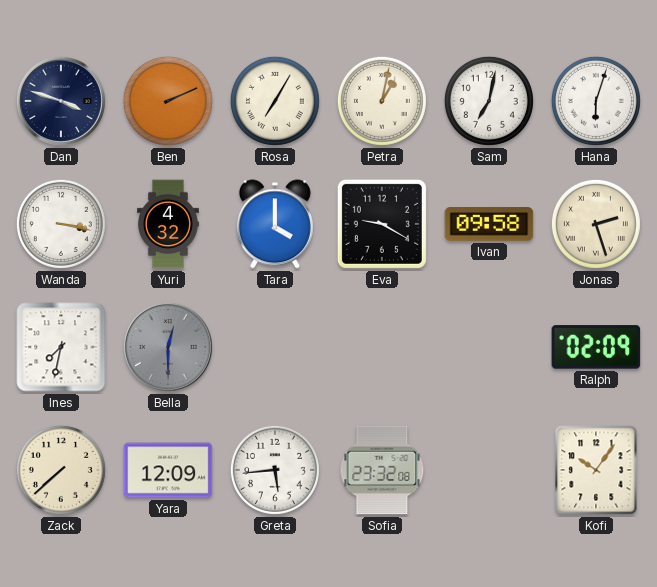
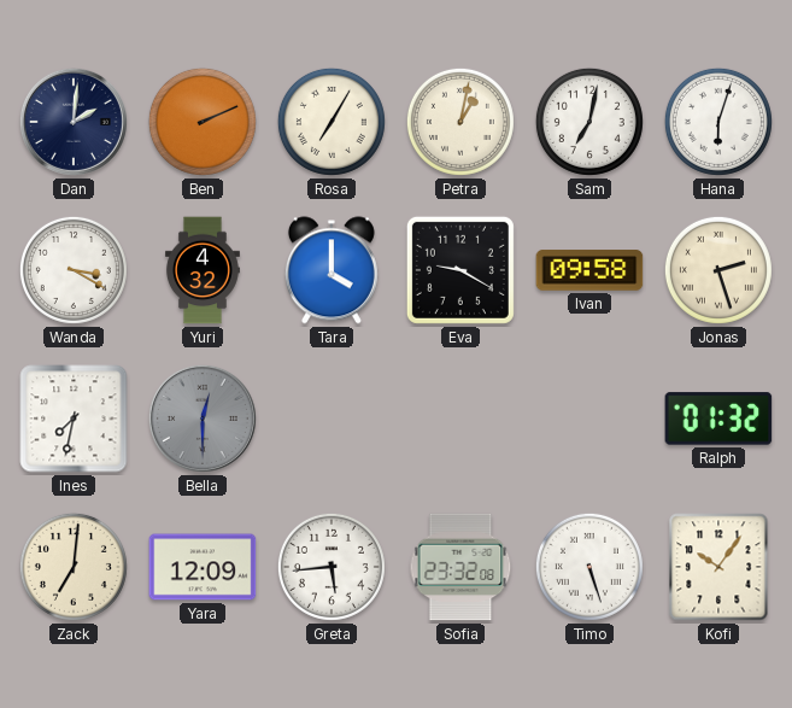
Dan: 3:48 -> 2:01 (74, 122)
Wanda: 3:17 -> 3:20 (74, 270)
Ralph: 02:09 -> 01:32 (718, 419)
Zack: 7:38 -> 7:01 (74, 567)
Timo: none -> 5:27 (589, 567)
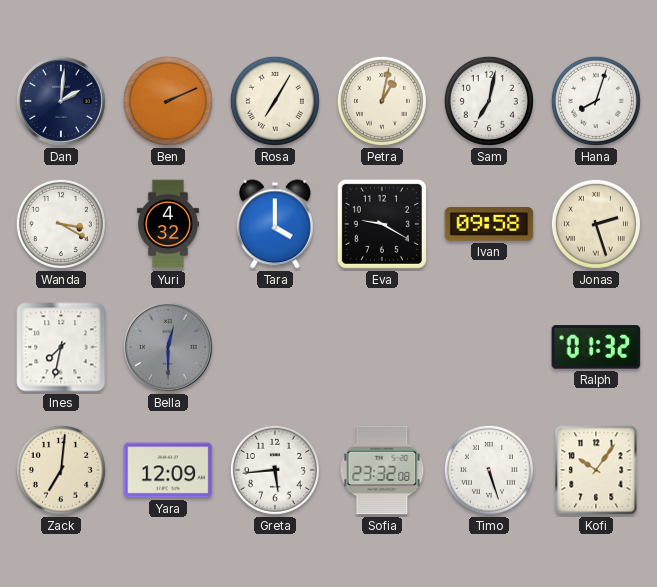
Hana: 6:03 -> 8:03 (596, 101)
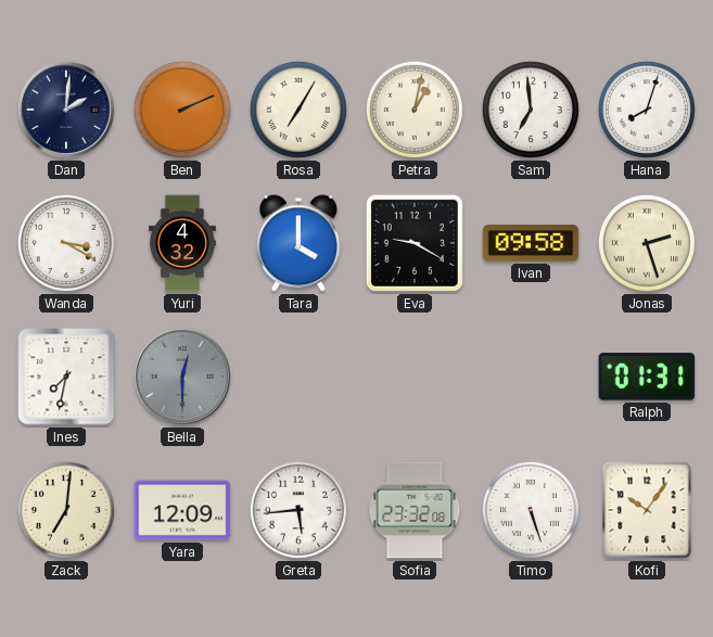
Sam: 7:02 -> 6:59 (531, 110)
Ralph: 01:32 -> 01:31 (647, 377)
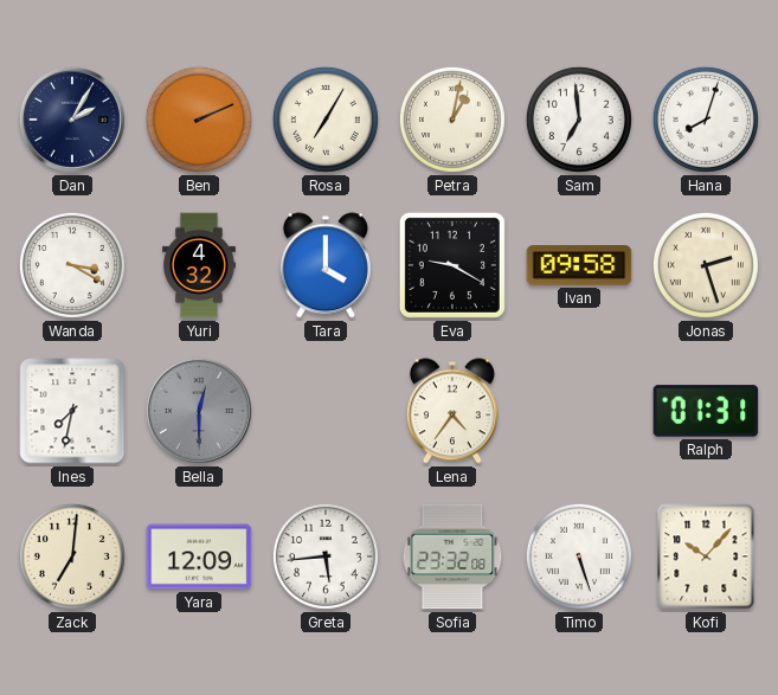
Dan: 2:01 -> 2:05 (72, 120)
Lena: none -> 4:36 (452, 411)
Kofi: 10:06 -> 10:07 (706, 556)
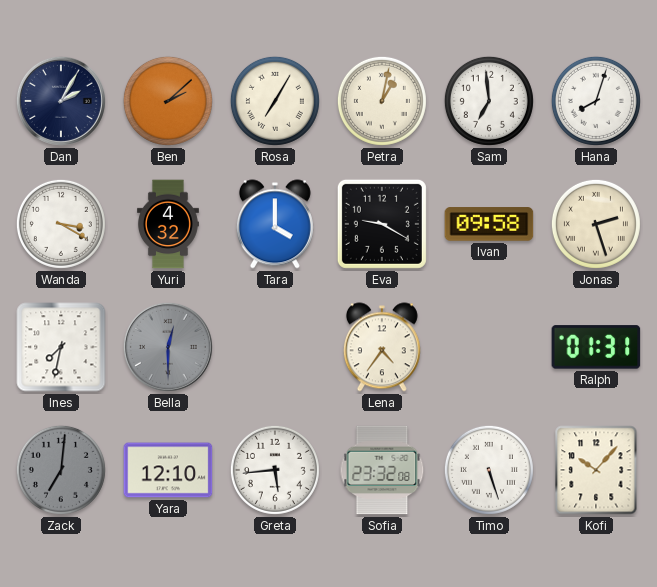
Ben: 2:11 -> 2:08 (168, 101)
Zack dial: cream -> grey (61, 470)
Yara: 12:09 -> 12:10 (168, 470)
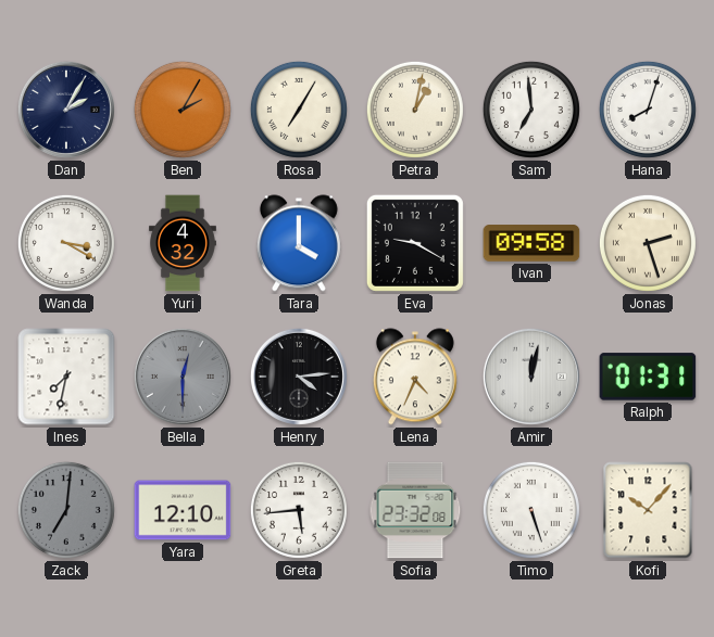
Ben: 2:08 -> 2:05 (183, 110)
Henry: none -> 4:14 (299, 377)
Lena: 4:36 -> 4:34 (415, 377)
Amir: none -> 12:02 (531, 377)
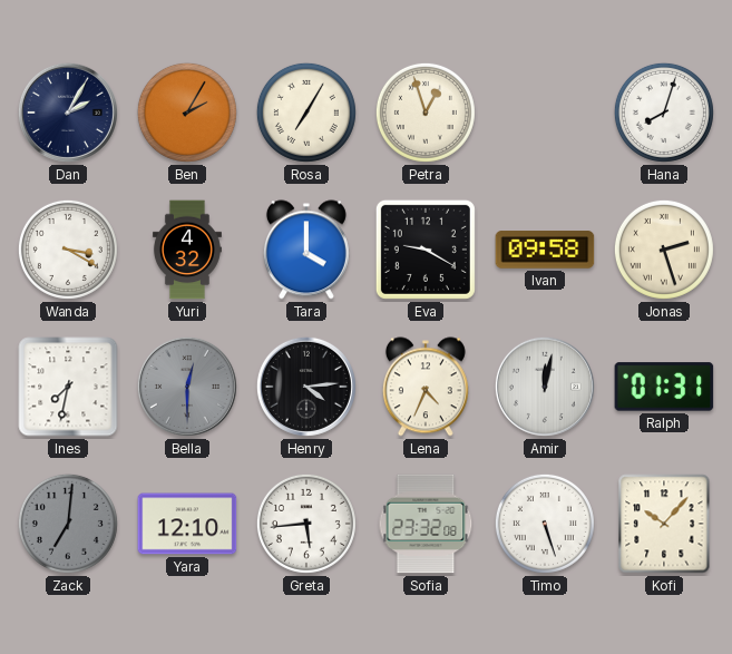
Petra: 1:02 -> 12:57 (426, 113)
Sam: 6:59 -> none (531, 110)
